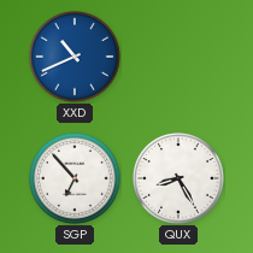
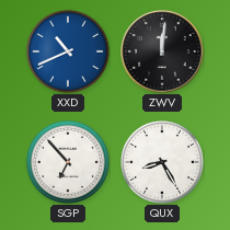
ZWV: none -> 12:01 (162, 51)
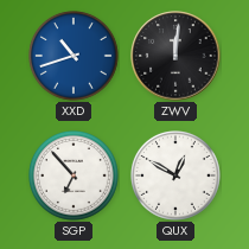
XXD: 10:41 -> 10:42 (75, 57)
QUX: 8:25 -> 12:50 (177, 177)
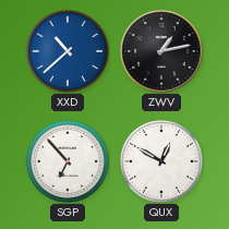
XXD: 10:42 -> 10:38 (69, 52)
ZWV: 12:01 -> 1:13 (161, 51)
